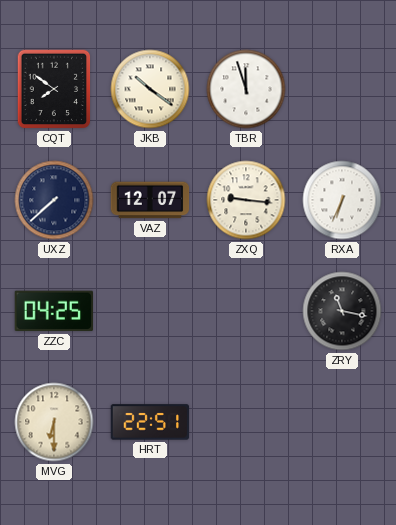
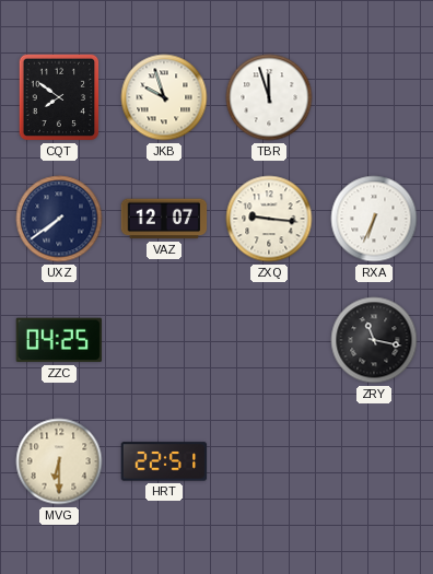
JKB: 10:21 -> 9:57 (164, 97)
UXZ: 7:38 -> 7:39 (59, 219)
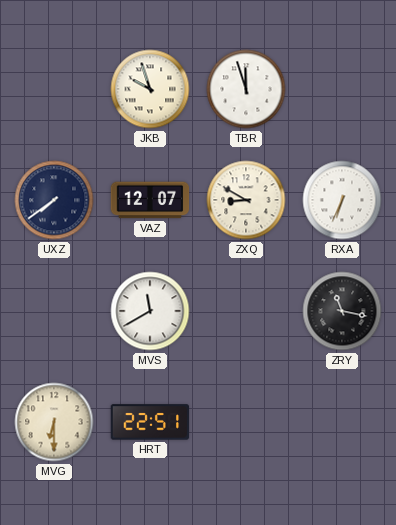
CQT: 7:51 -> none (59, 97)
ZXQ: 9:16 -> 8:50 (246, 200)
ZZC: 04:25 -> none (58, 340)
MVS: none -> 11:40 (150, 311)
